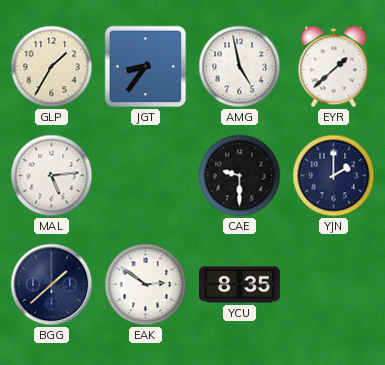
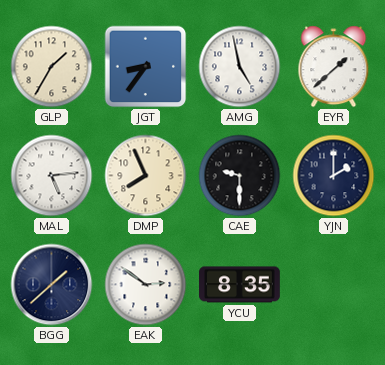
DMP: none -> 7:56 (146, 176)
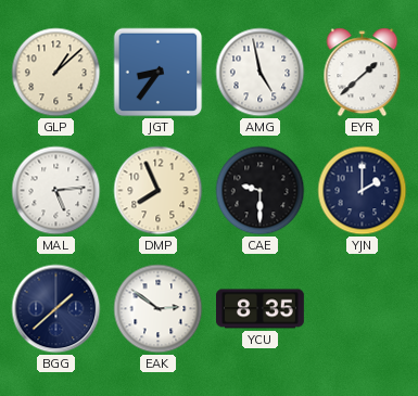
GLP: 1:35 -> 1:08 (56, 73)
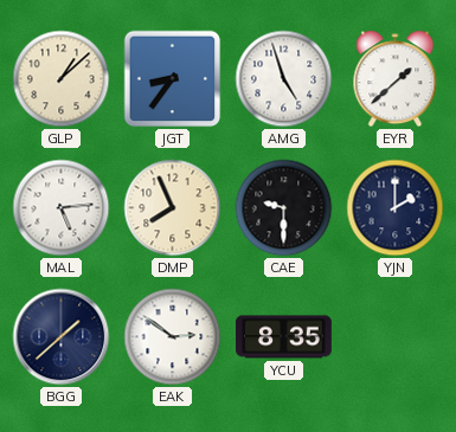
AMG: 4:58 -> 4:57 (284, 79)
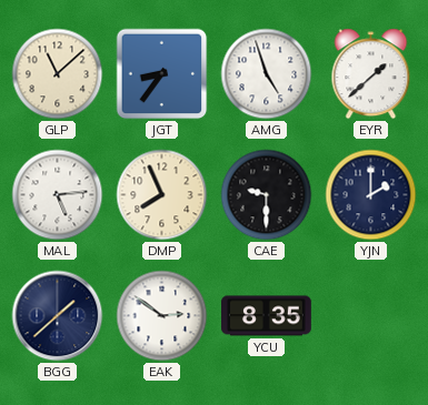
GLP: 1:08 -> 11:08 (58, 74)
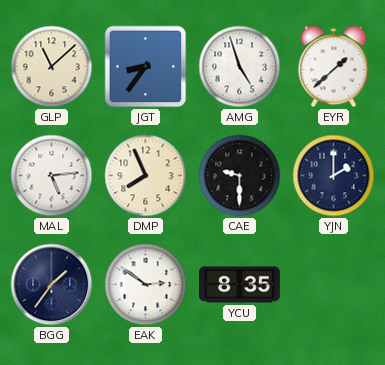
BGG: 1:38 -> 1:36 (52, 285)
